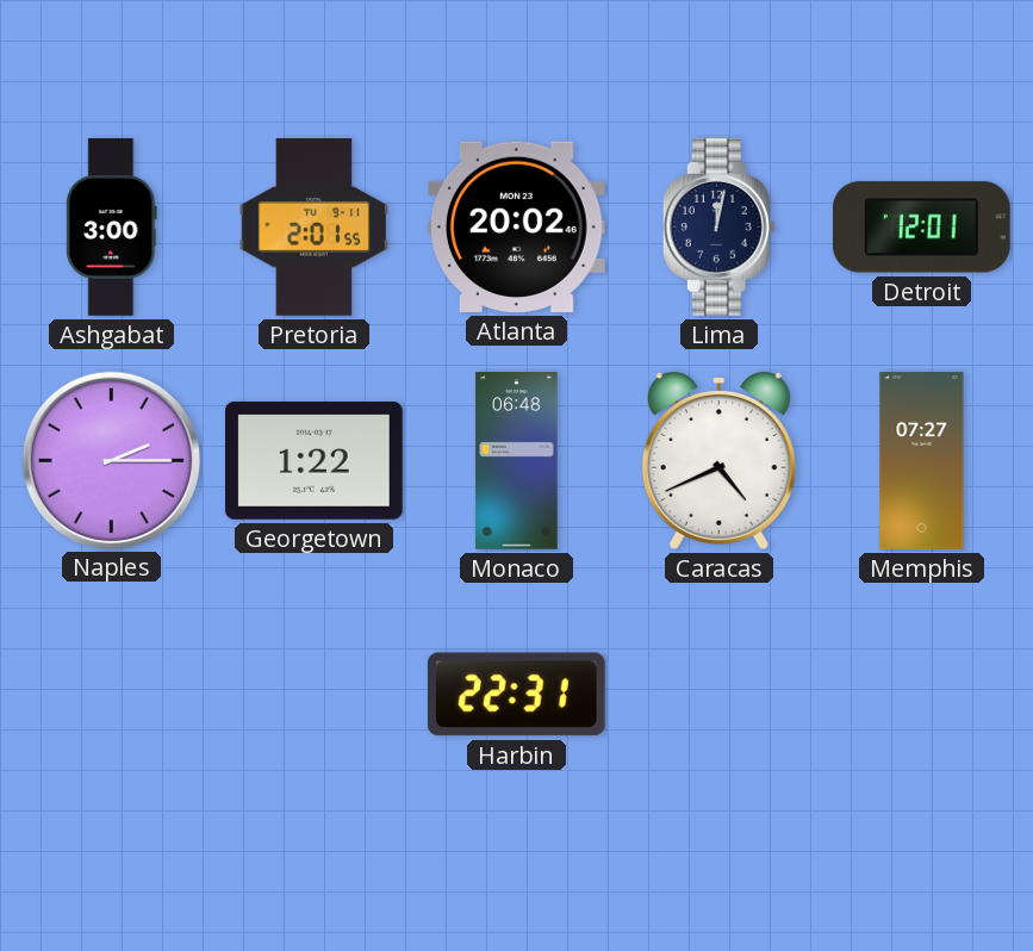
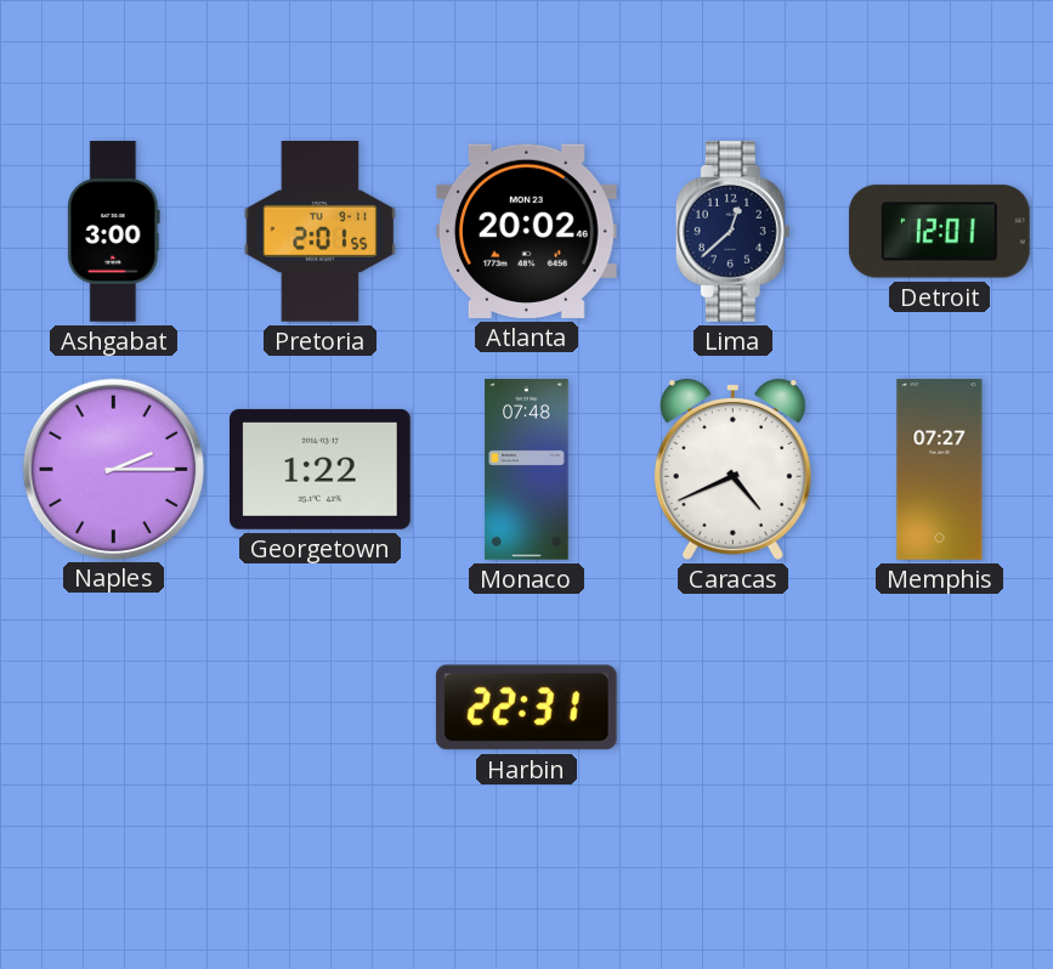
Lima: 12:02 -> 12:38 (732, 232)
Monaco: 06:48 -> 07:48 (527, 470)
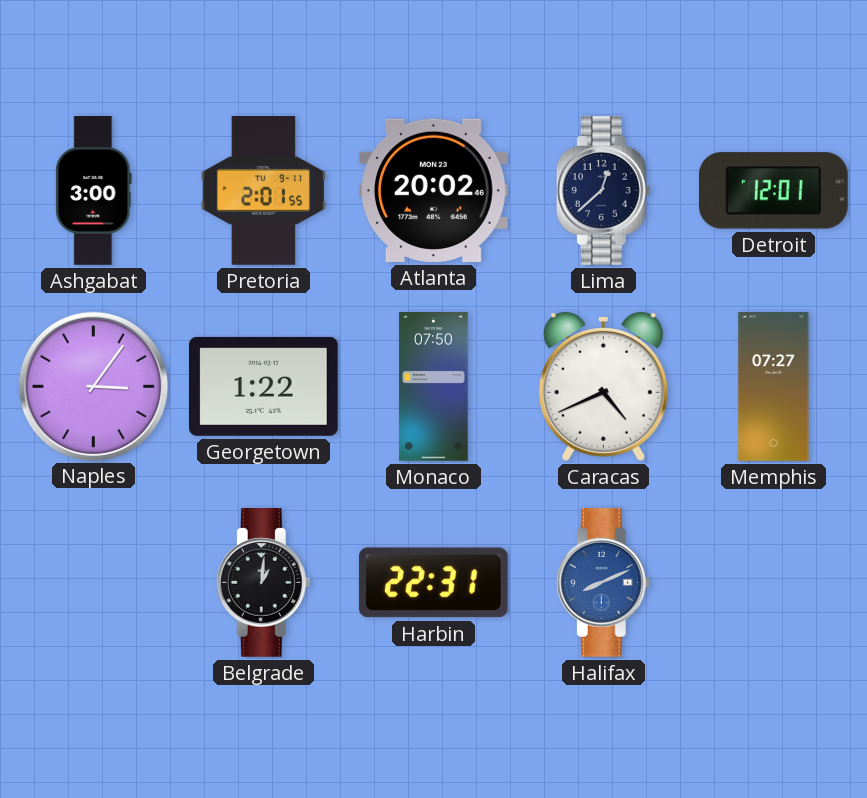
Naples: 2:15 -> 3:06 (93, 386)
Monaco: 07:48 -> 07:50 (434, 387)
Belgrade: none -> 1:01 (263, 583)
Halifax: none -> 8:11 (603, 583)
